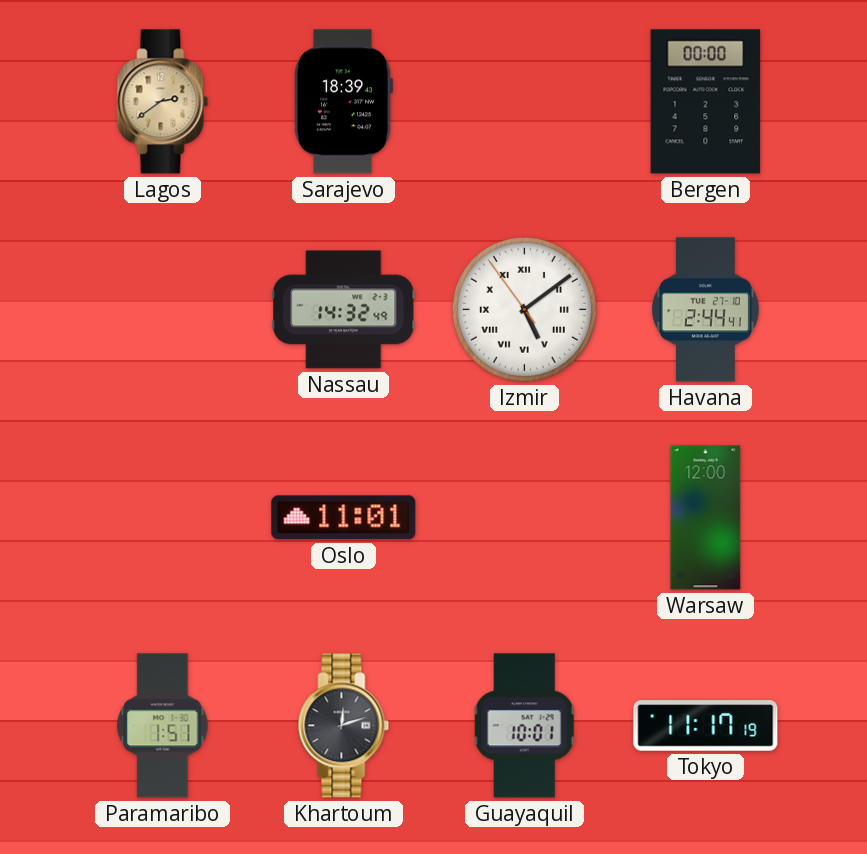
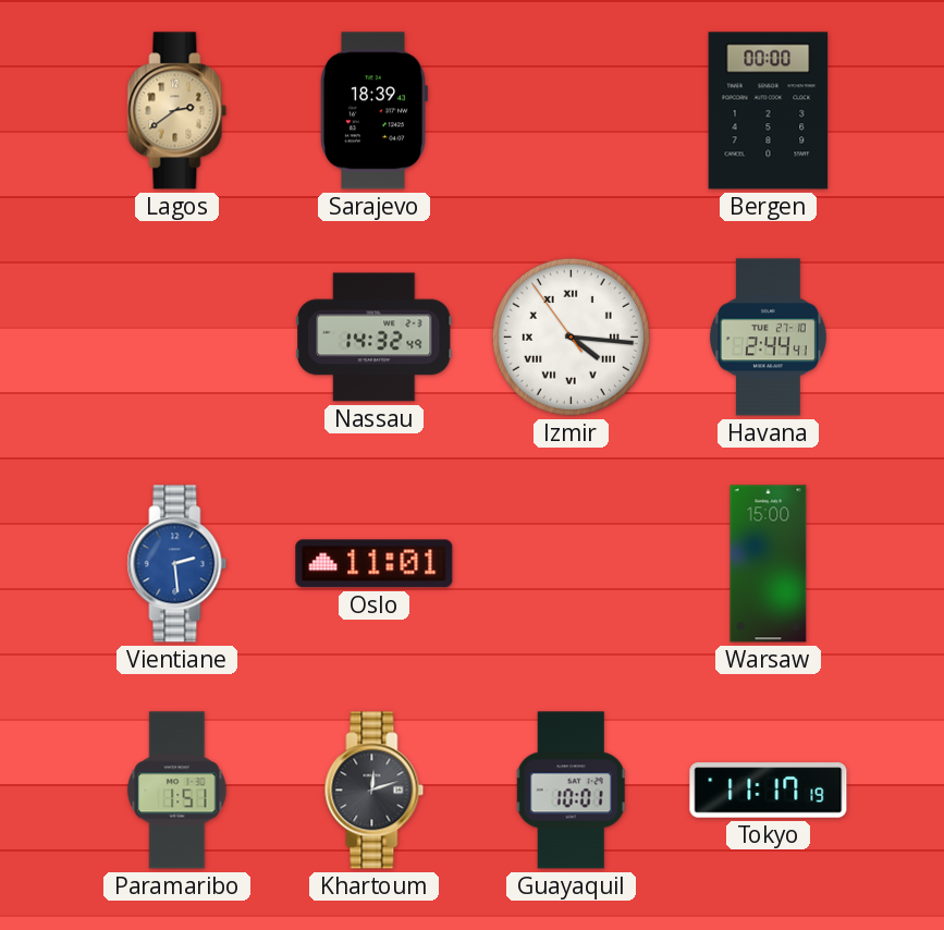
Izmir: 5:08 -> 4:15 (571, 336)
Vientiane: none -> 2:29 (177, 564)
Warsaw: 12:00 -> 15:00 (769, 564)
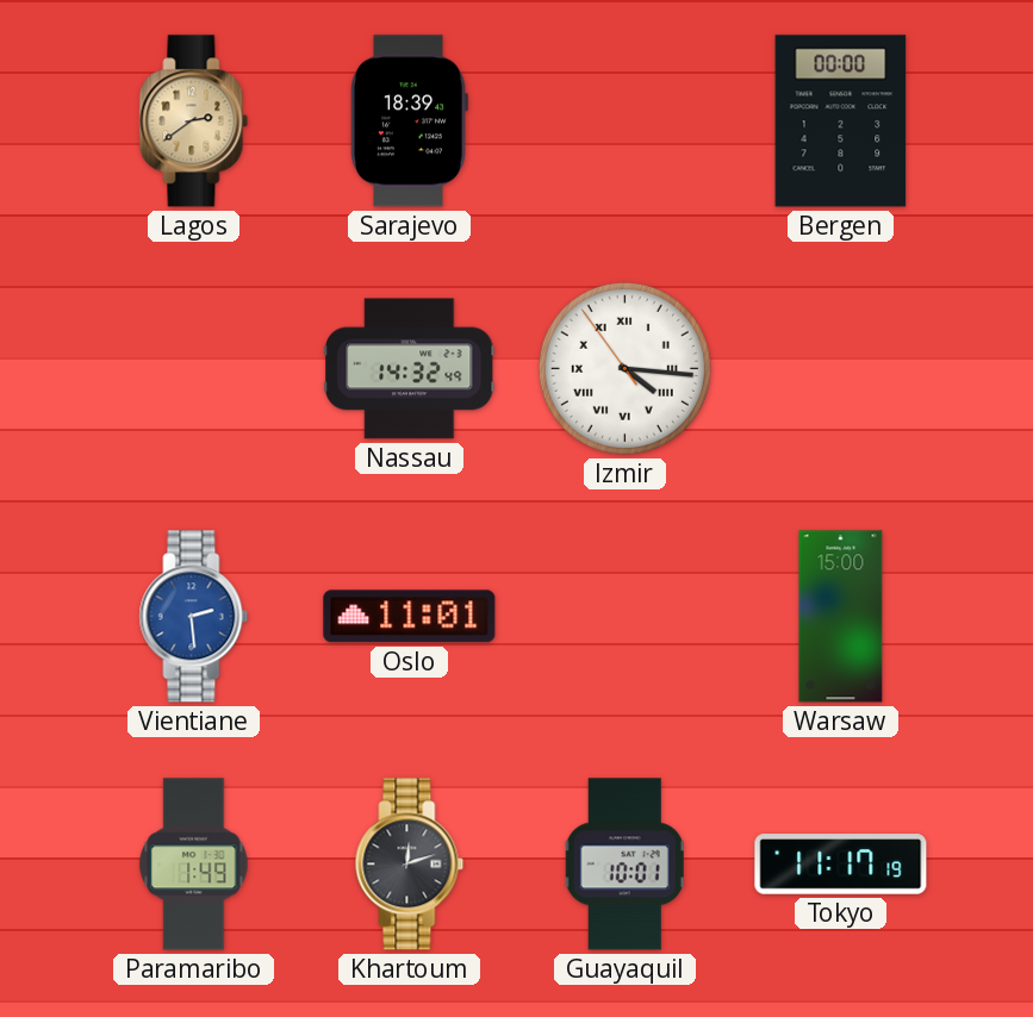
Havana: 2:44 -> none (768, 338)
Paramaribo: 1:51 -> 1:49 (194, 865)
